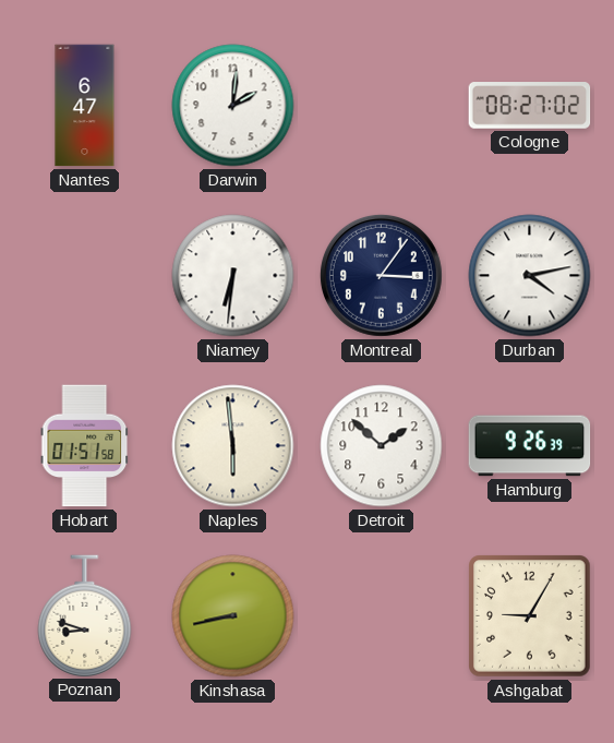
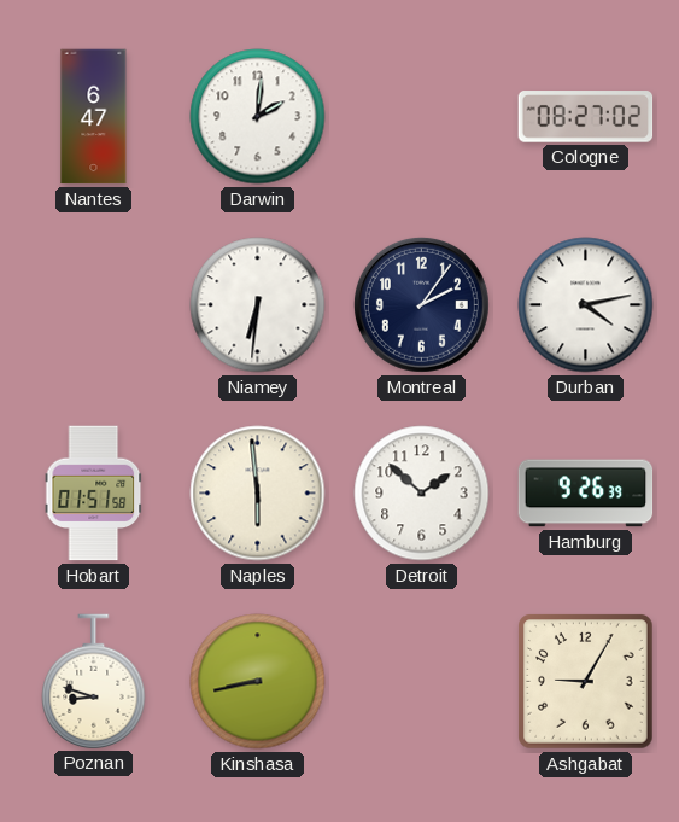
Montreal: 3:06 -> 2:06 (421, 304)
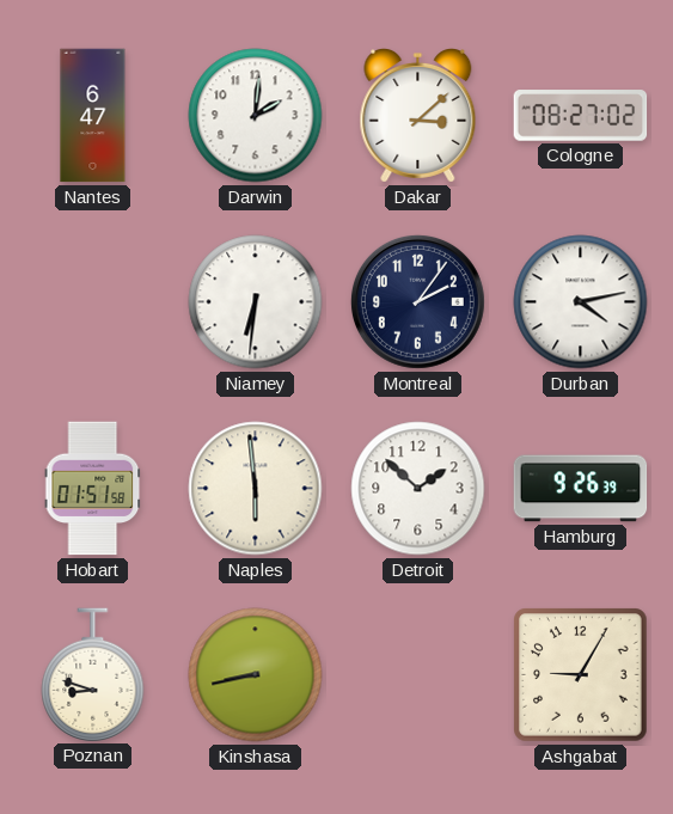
Dakar: none -> 3:08 (418, 116)
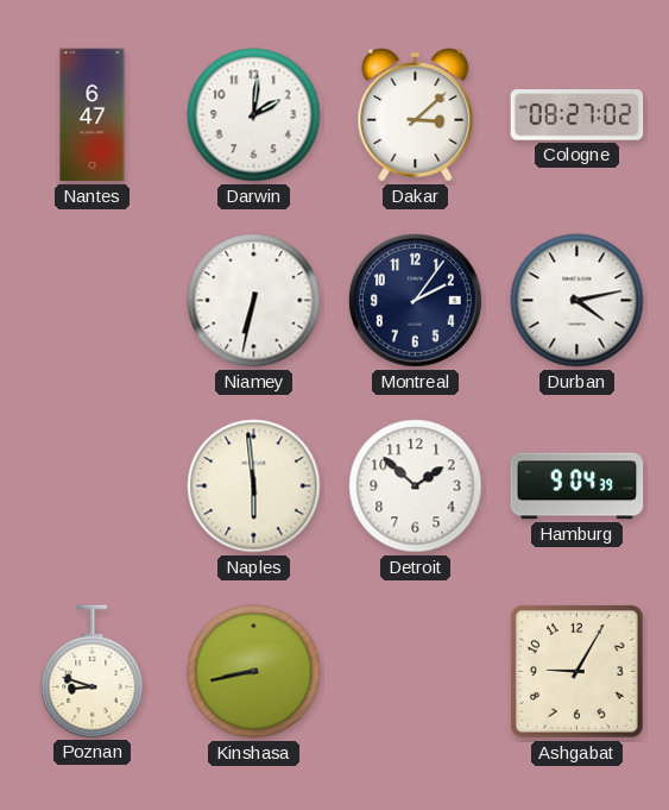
Niamey: 6:31 -> 6:32 (254, 301)
Hobart: 01:51 -> none (93, 489)
Hamburg: 9:26 -> 9:04 (578, 486)
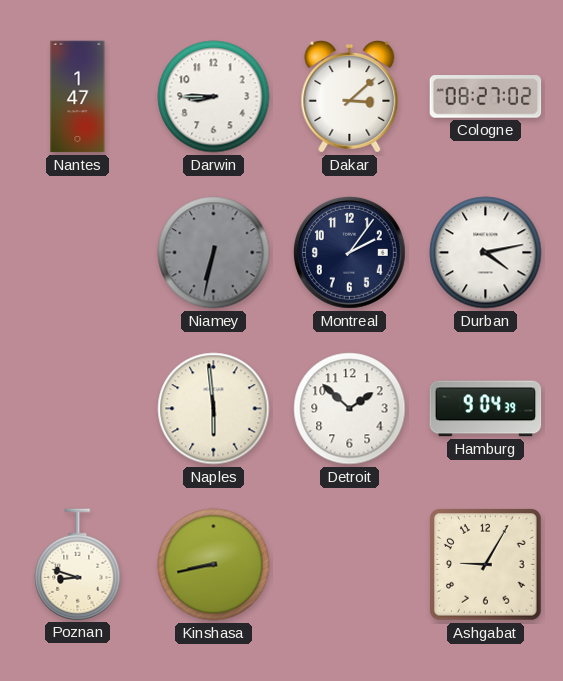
Nantes: 6:47 -> 1:47 (78, 97)
Darwin: 2:01 -> 8:45 (214, 97)
Niamey dial: white -> grey (214, 253)
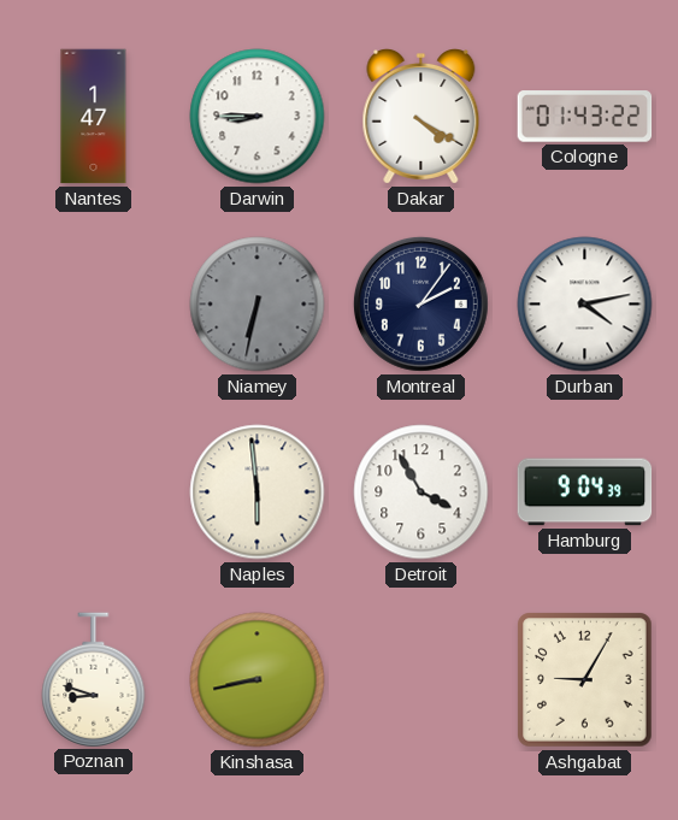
Dakar: 3:08 -> 4:20 (421, 117)
Cologne: 08:27 -> 01:43 (585, 117)
Detroit: 1:52 -> 3:55 (421, 492)
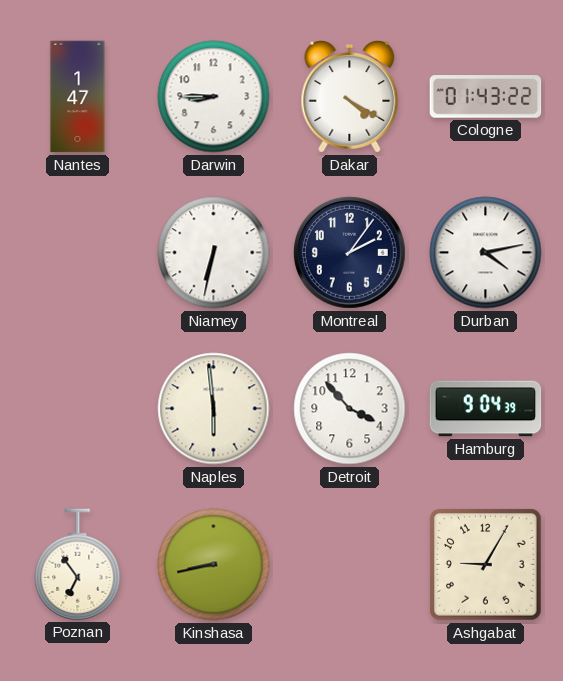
Niamey dial: grey -> white (214, 253)
Detroit: 3:55 -> 3:53 (350, 409)
Poznan: 8:48 -> 6:54 (78, 564)
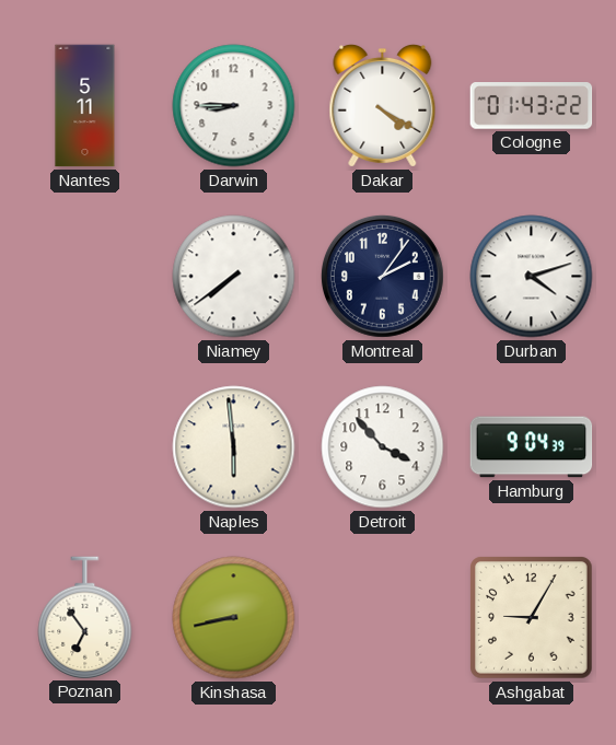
Nantes: 1:47 -> 5:11 (85, 106)
Niamey: 6:32 -> 7:39 (234, 277)
Durban: 4:13 -> 4:12 (532, 277)
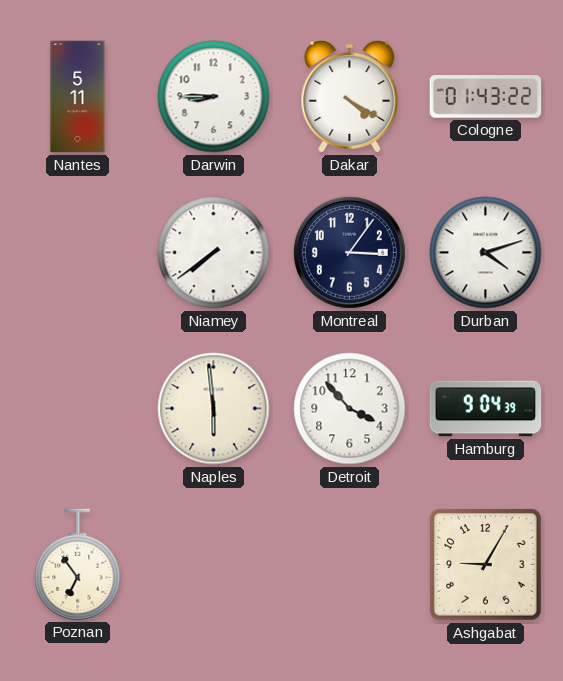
Montreal: 2:06 -> 3:06 (349, 252)
Kinshasa: 8:43 -> none (234, 618)
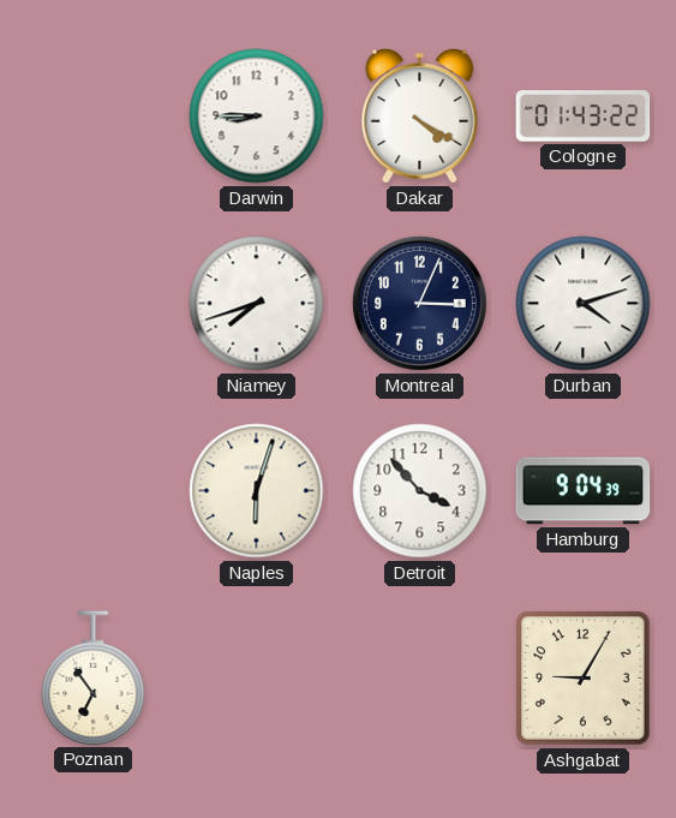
Nantes: 5:11 -> none (78, 97)
Niamey: 7:39 -> 7:42 (257, 304)
Montreal: 3:06 -> 3:04 (419, 303)
Naples: 5:59 -> 6:03 (257, 491)
